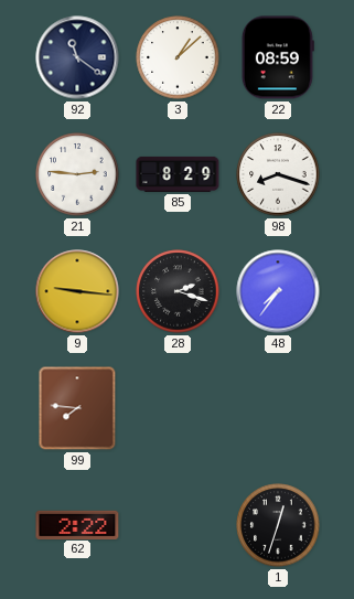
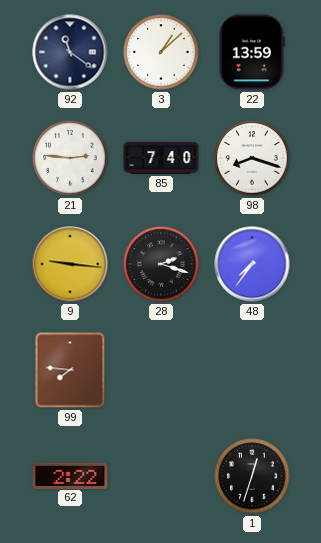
22: 08:59 -> 13:59 (252, 52)
85: 8:29 -> 7:40 (161, 158)
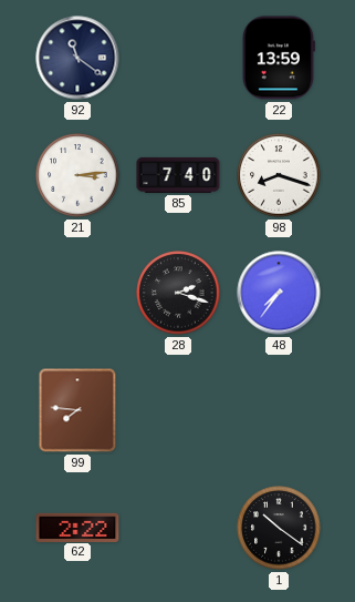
3: 1:08 -> none (161, 52)
21: 2:46 -> 3:14 (77, 175)
9: 9:16 -> none (70, 264)
1: 12:33 -> 10:21 (279, 528)
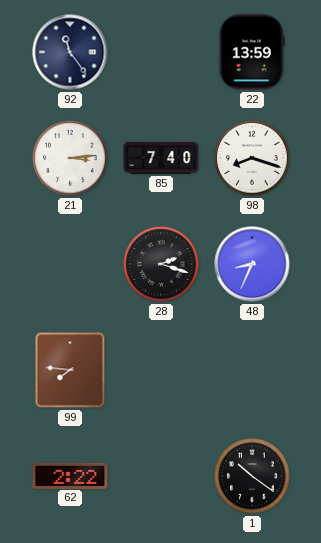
92: 11:21 -> 11:24 (70, 52)
48: 7:36 -> 8:34 (252, 264)
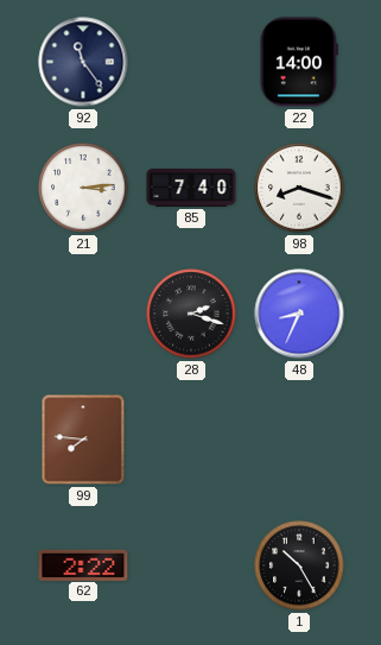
22: 13:59 -> 14:00 (299, 62)
1: 10:21 -> 10:25 (299, 565)
